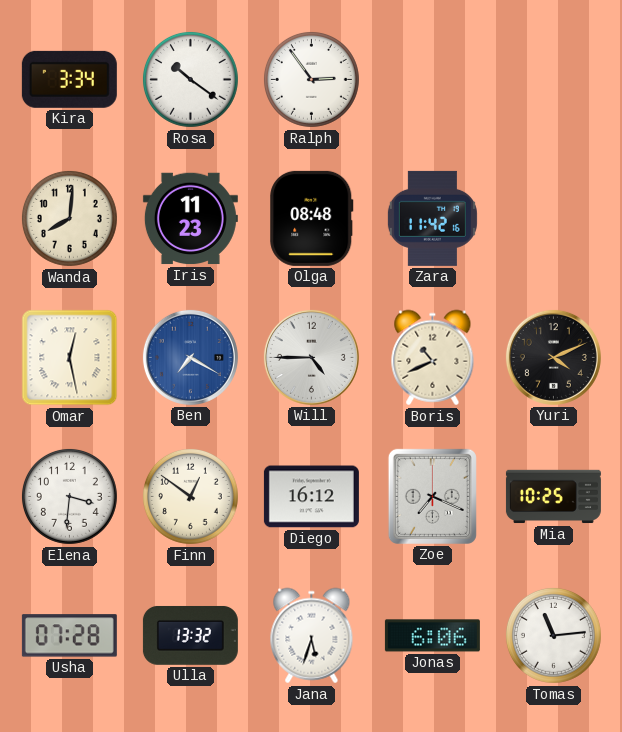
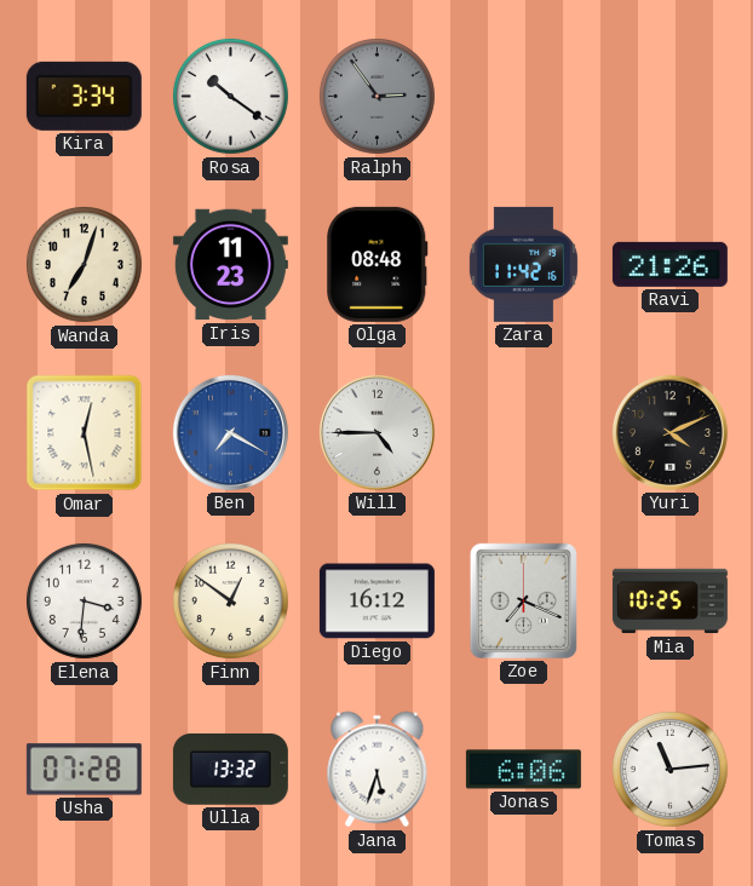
Ralph dial: white -> grey (376, 96)
Wanda: 8:01 -> 7:03 (84, 264)
Ravi: none -> 21:26 (669, 264)
Boris: 10:41 -> none (433, 358)
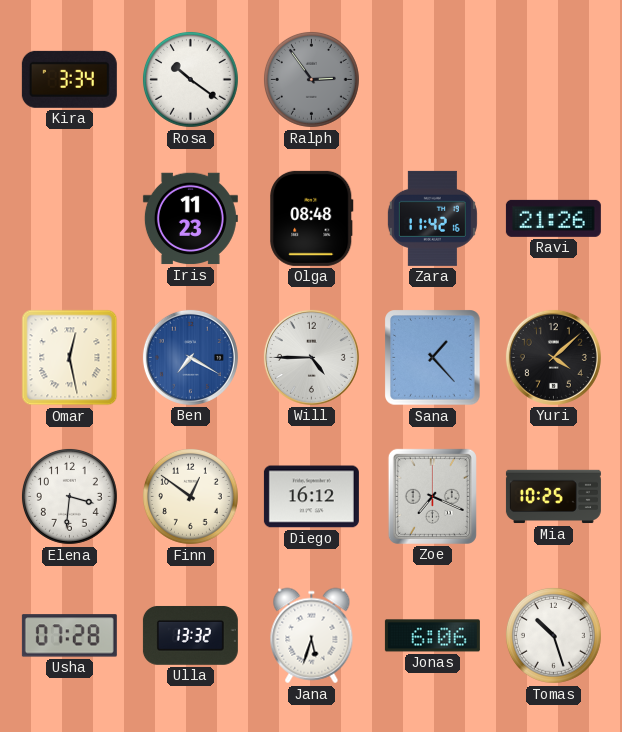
Wanda: 7:03 -> none (84, 264)
Sana: none -> 1:23 (433, 358)
Yuri: 4:11 -> 4:08 (553, 357)
Tomas: 11:14 -> 10:27 (553, 635)
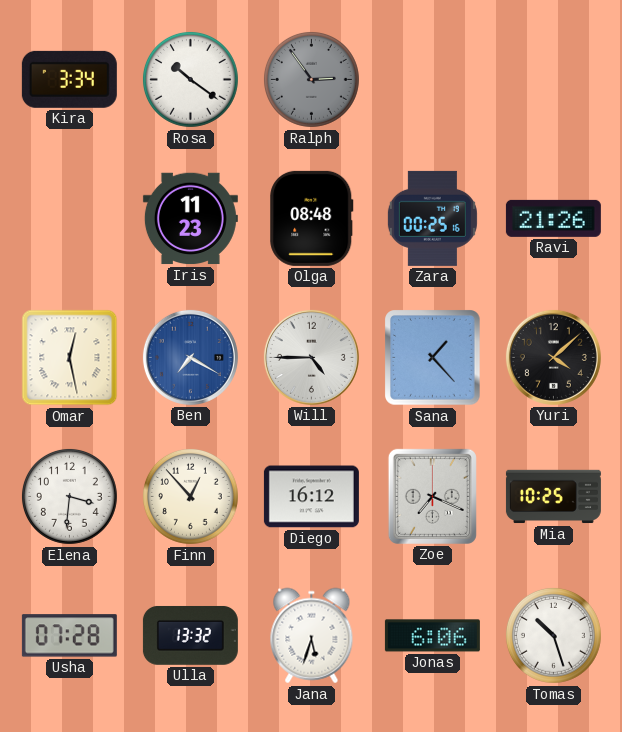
Zara: 11:42 -> 00:25 (432, 218)
Finn: 12:51 -> 12:53 (190, 496)
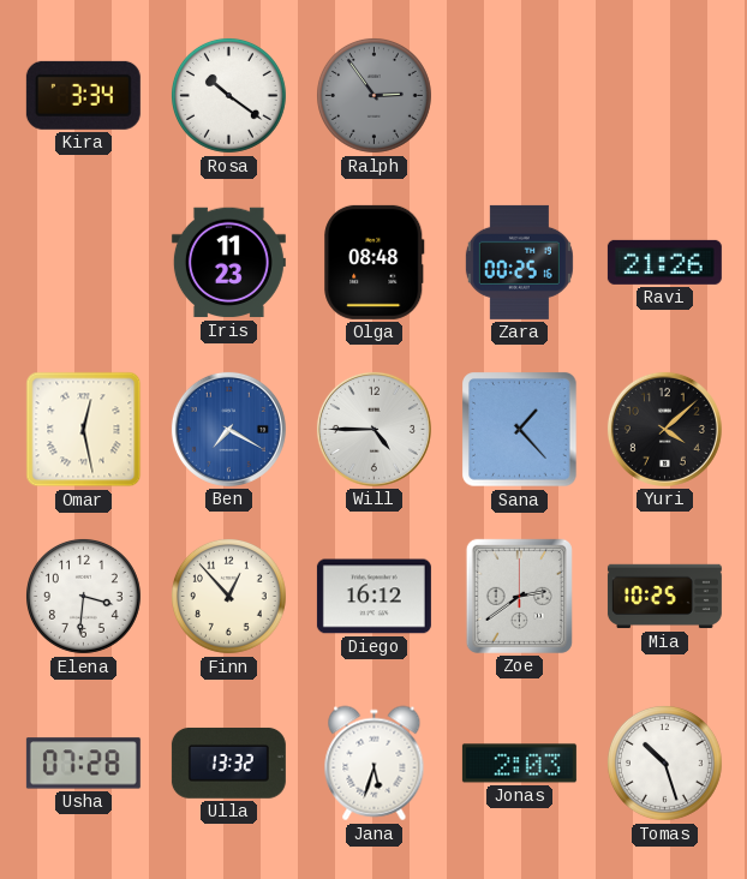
Zoe: 7:19 -> 2:39 (519, 596)
Jonas: 6:06 -> 2:03 (519, 764)
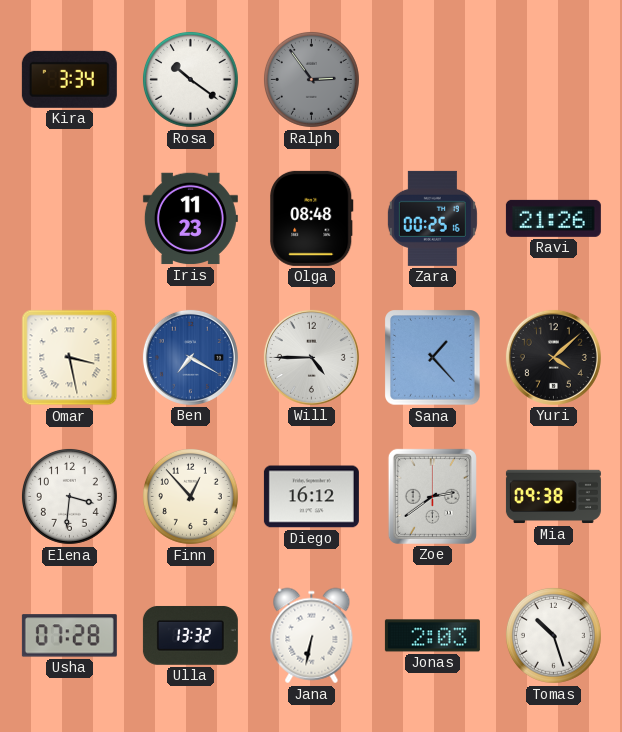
Omar: 12:28 -> 3:28 (70, 358)
Mia: 10:25 -> 09:38 (553, 497)
Jana: 5:33 -> 6:32 (312, 636)
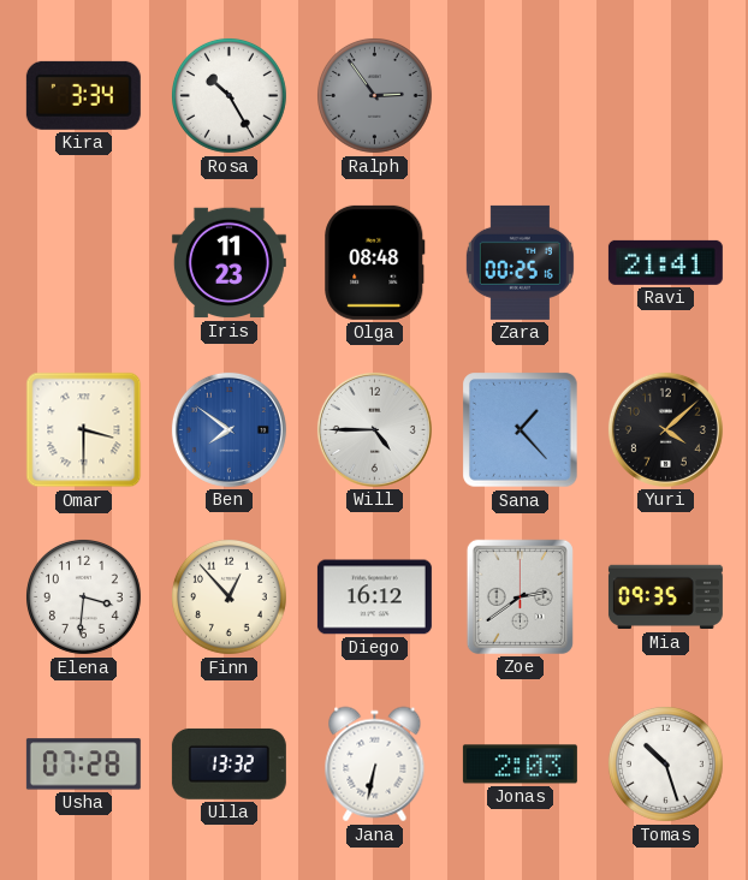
Rosa: 10:21 -> 10:25 (228, 95)
Ravi: 21:26 -> 21:41 (665, 262)
Omar: 3:28 -> 3:30 (84, 430)
Ben: 7:20 -> 7:51 (228, 429)
Mia: 09:38 -> 09:35 (665, 597)
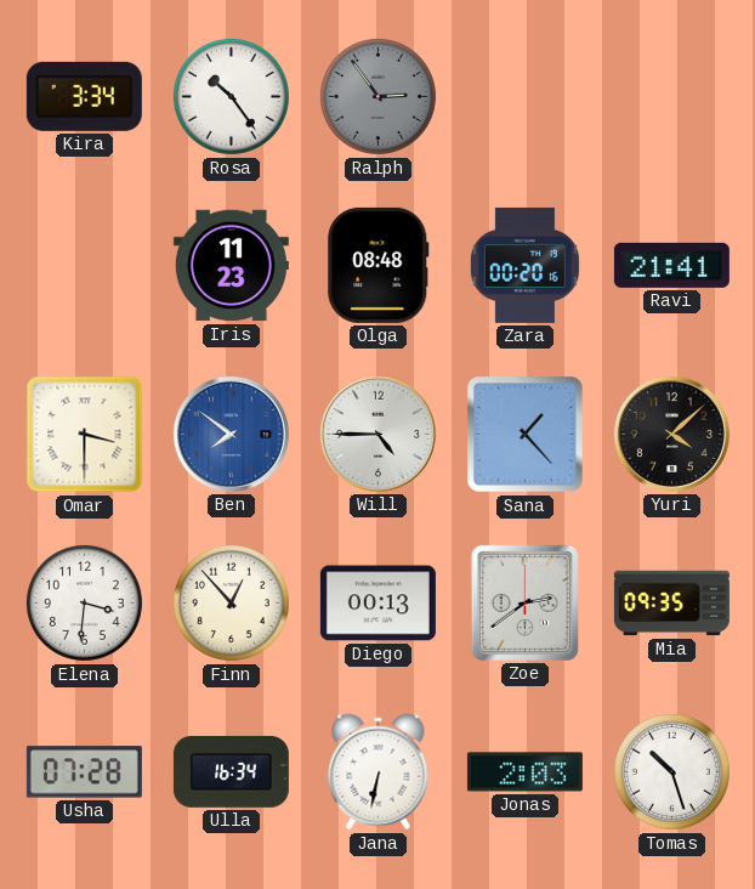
Rosa: 10:25 -> 10:24 (231, 96)
Zara: 00:25 -> 00:20 (524, 265)
Diego: 16:12 -> 00:13 (377, 604)
Ulla: 13:32 -> 16:34 (231, 771)
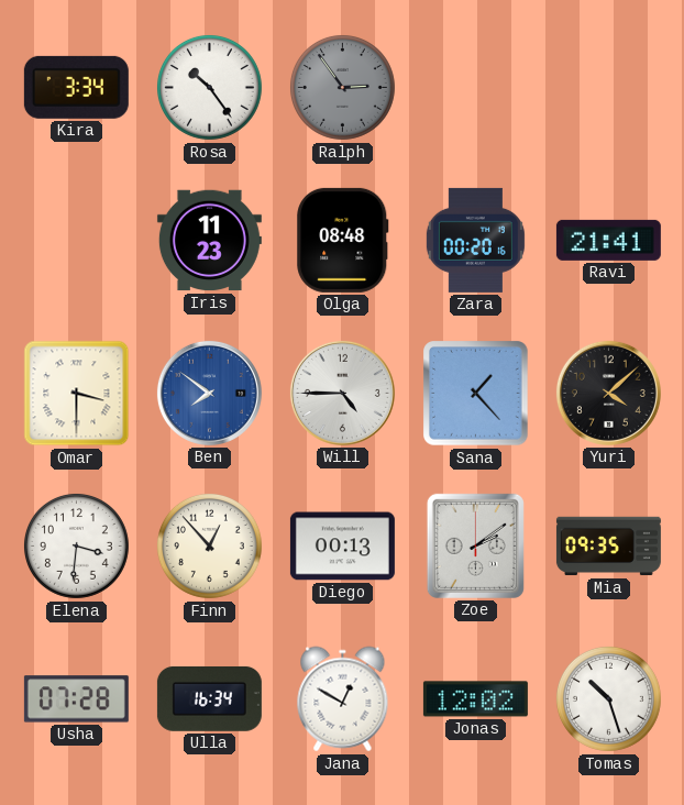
Zoe: 2:39 -> 2:09 (475, 545)
Jana: 6:32 -> 12:50 (343, 699)
Jonas: 2:03 -> 12:02 (475, 699)
